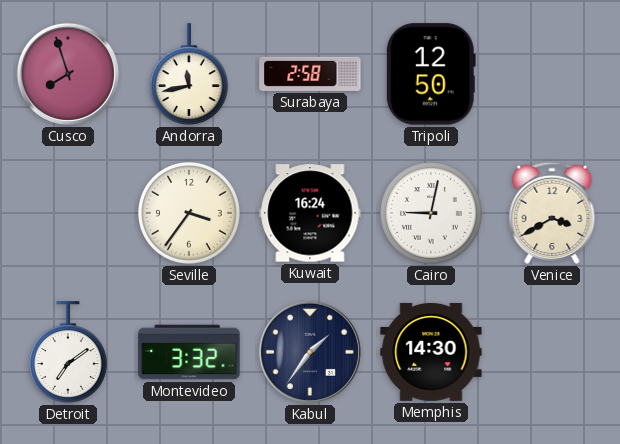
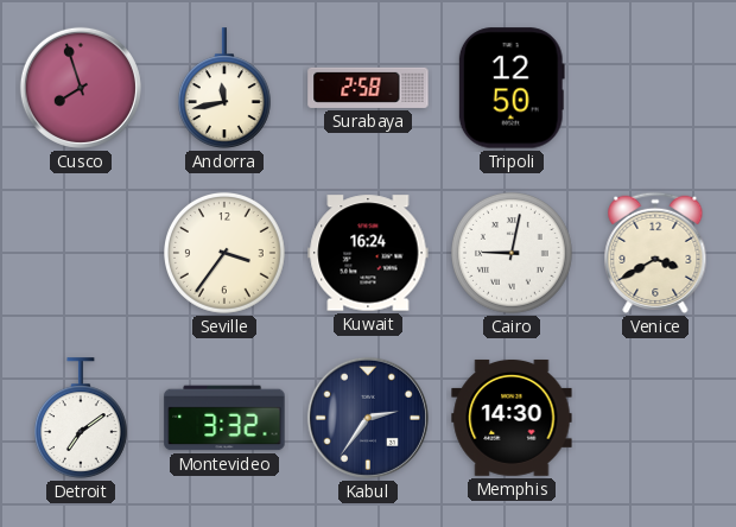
Kabul: 1:36 -> 2:36 (368, 418)
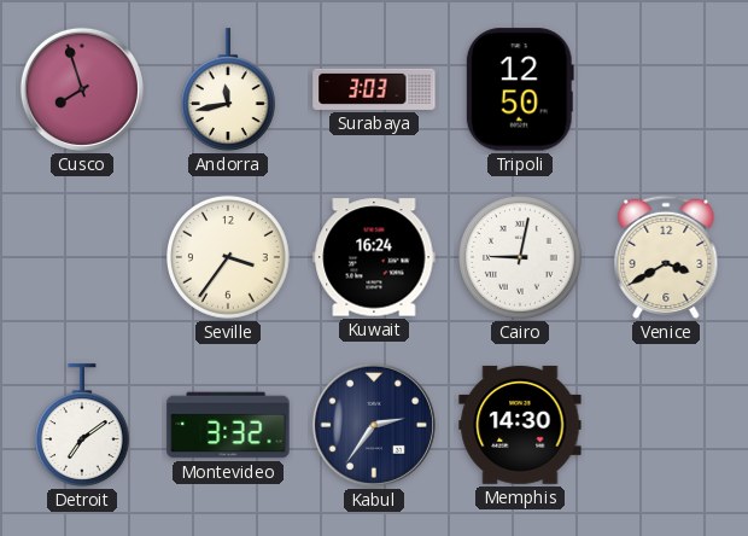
Surabaya: 2:58 -> 3:03 (374, 89)
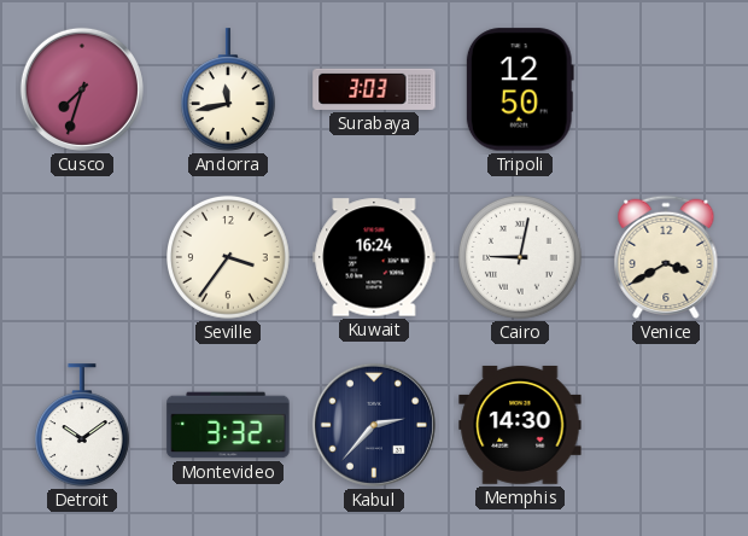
Cusco: 7:57 -> 7:33 (82, 89)
Detroit: 7:09 -> 10:09 (82, 425)
Kabul: 2:36 -> 2:37 (374, 425)
